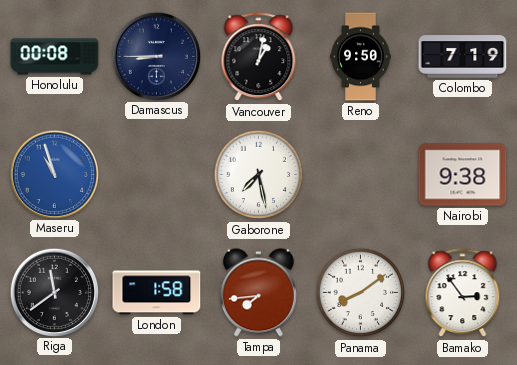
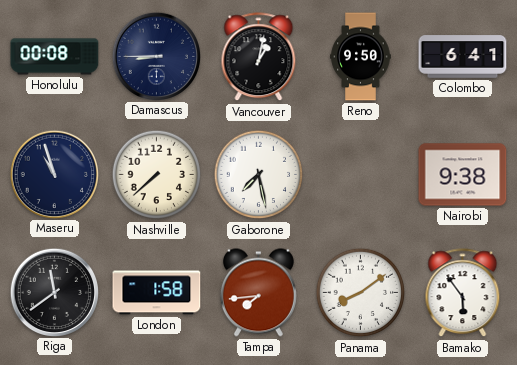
Colombo: 7:19 -> 6:41 (463, 57)
Maseru dial: blue -> navy (54, 174)
Nashville: none -> 7:38 (157, 175)
Bamako: 2:54 -> 5:54 (463, 293)
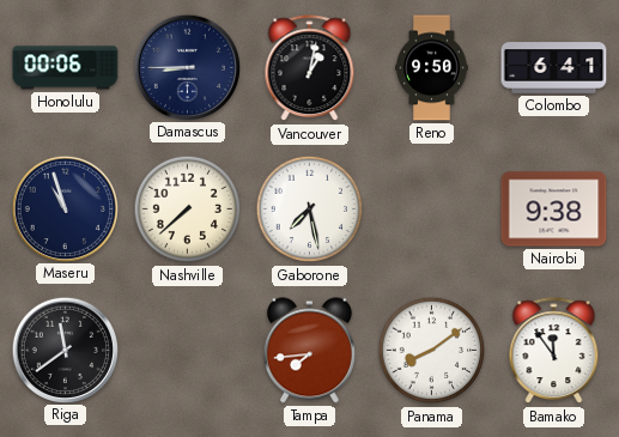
Honolulu: 00:08 -> 00:06 (66, 68)
London: 1:58 -> none (157, 293)
Bamako: 5:54 -> 11:54 (554, 351)
